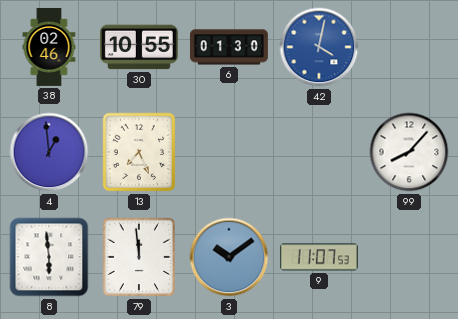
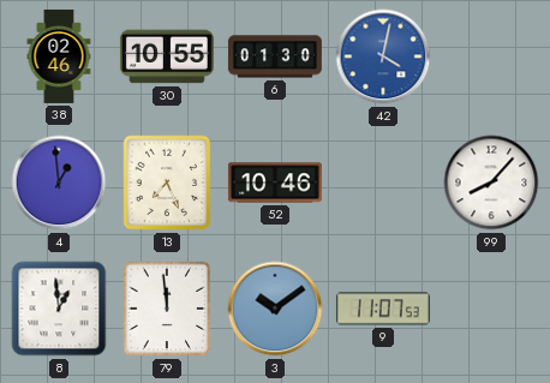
52: none -> 10:46 (275, 182)
8: 5:59 -> 12:59 (59, 309)
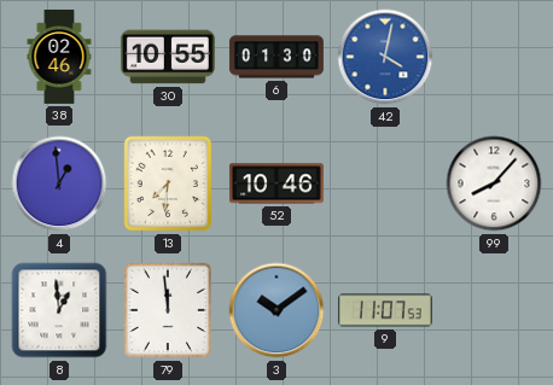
13: 7:26 -> 7:31 (168, 183)
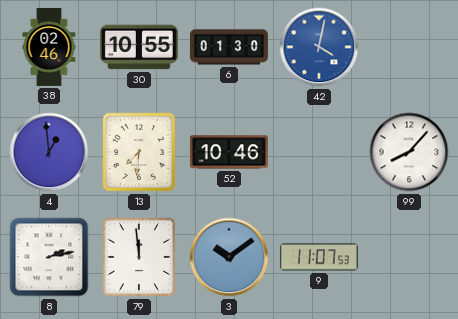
8: 12:59 -> 2:13 (49, 257)
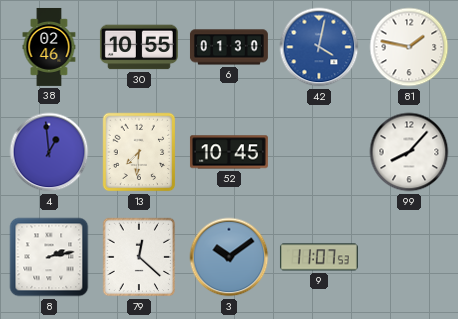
81: none -> 1:47 (409, 47)
52: 10:46 -> 10:45 (229, 152)
79: 11:59 -> 12:22 (139, 257)
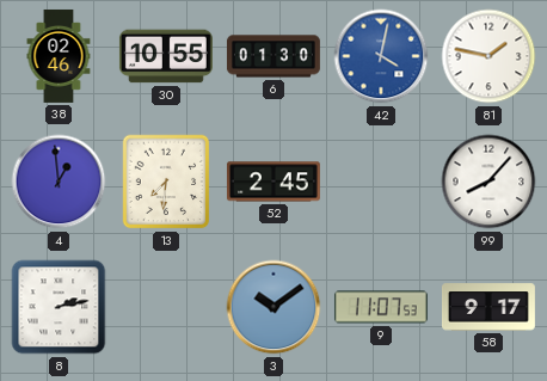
52: 10:45 -> 2:45 (273, 182)
79: 12:22 -> none (139, 257)
58: none -> 9:17 (488, 307)
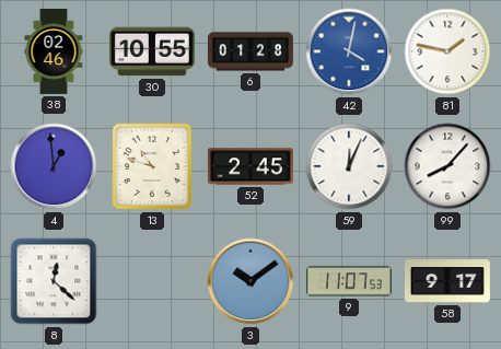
6: 01:30 -> 01:28 (250, 51)
13: 7:31 -> 10:48 (152, 166)
59: none -> 12:04 (349, 166)
8: 2:13 -> 12:22 (54, 281)
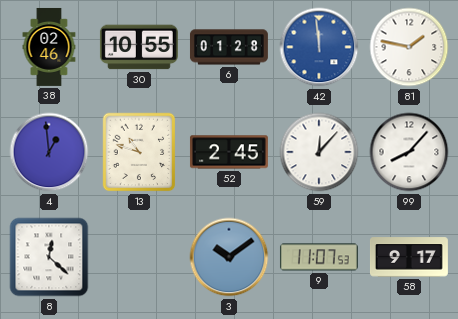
42: 4:02 -> 11:59 (319, 47)
59: 12:04 -> 12:07 (319, 152)
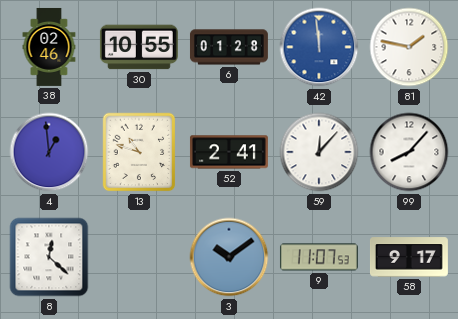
52: 2:45 -> 2:41 (229, 152)
